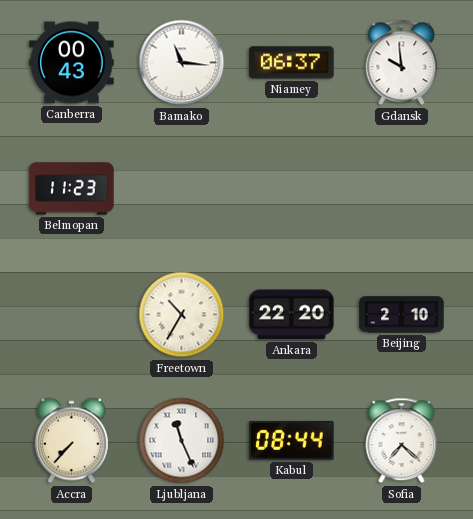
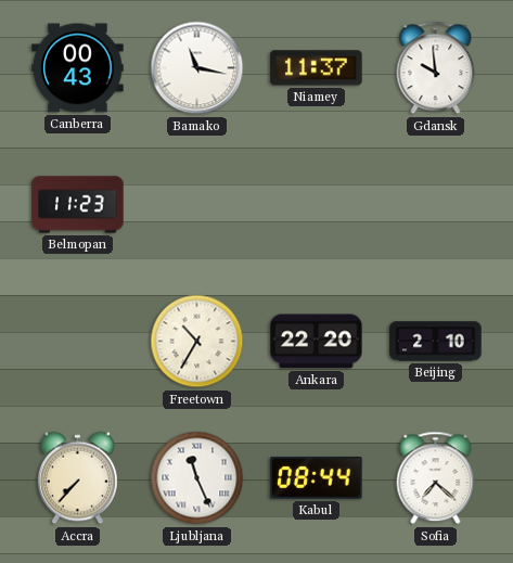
Bamako: 11:16 -> 11:17 (197, 68)
Niamey: 06:37 -> 11:37 (317, 68)
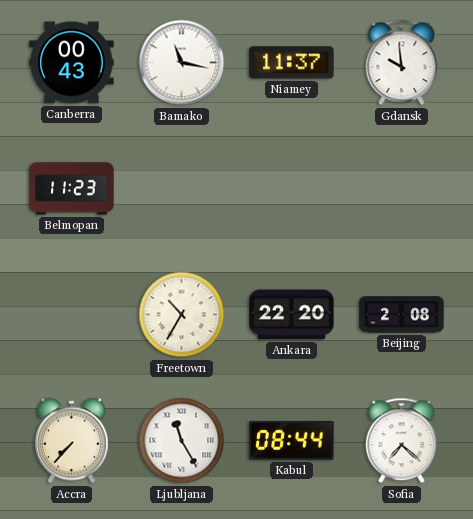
Beijing: 2:10 -> 2:08 (402, 315)
Ljubljana: 11:26 -> 11:25 (182, 441)
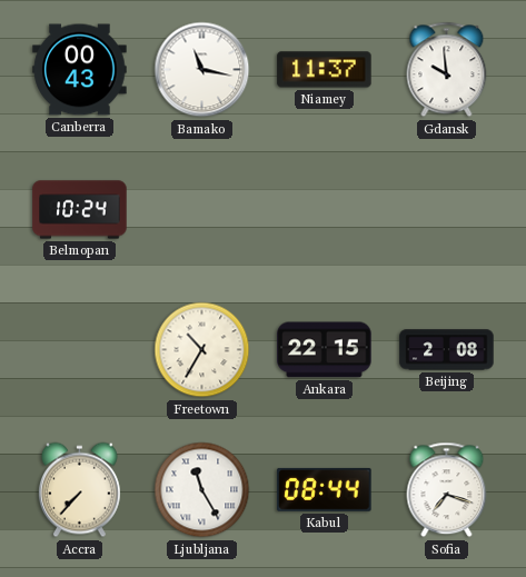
Belmopan: 11:23 -> 10:24 (80, 210)
Ankara: 22:20 -> 22:15 (325, 350)
Sofia: 7:22 -> 7:18 (447, 490)
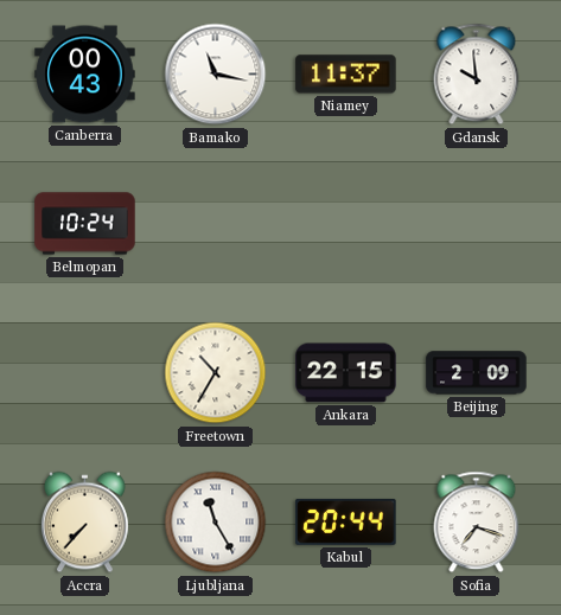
Beijing: 2:08 -> 2:09 (477, 373)
Kabul: 08:44 -> 20:44 (346, 521)
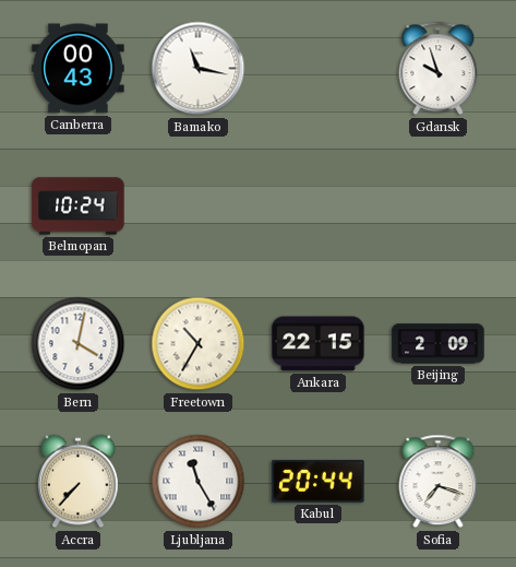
Niamey: 11:37 -> none (346, 75)
Gdansk: 9:59 -> 9:57 (439, 69)
Bern: none -> 4:02 (79, 344)
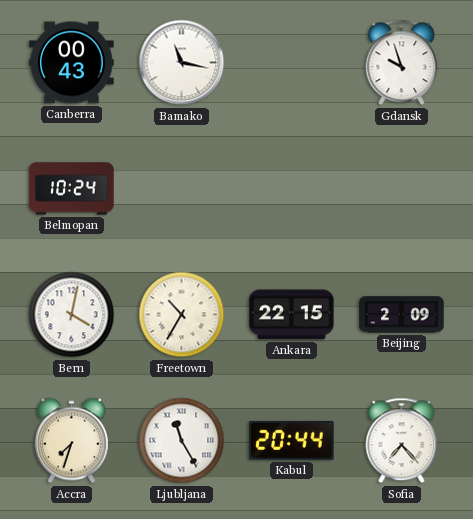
Accra: 7:37 -> 7:33 (71, 441)
Sofia: 7:18 -> 7:23 (402, 441)
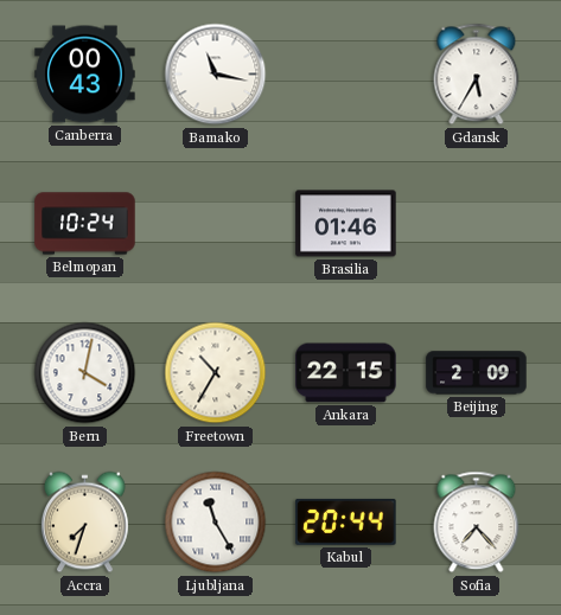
Gdansk: 9:57 -> 5:35 (477, 75)
Brasilia: none -> 01:46 (346, 224)
